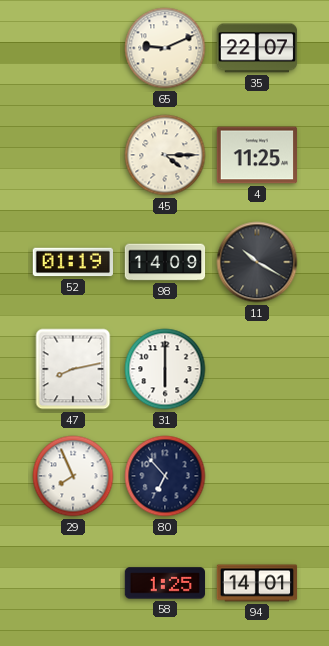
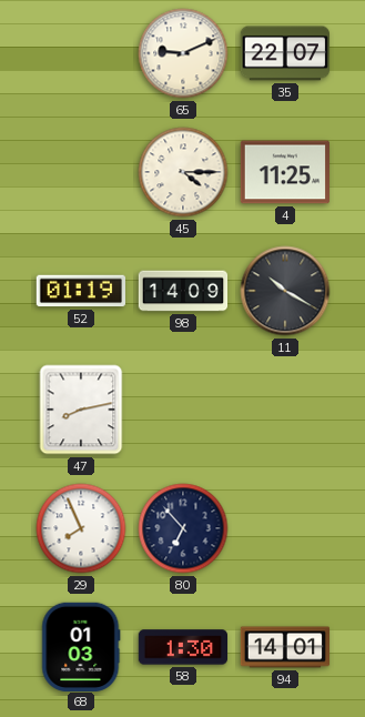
31: 6:00 -> none (165, 369)
68: none -> 01:03 (81, 646)
58: 1:25 -> 1:30 (183, 647)
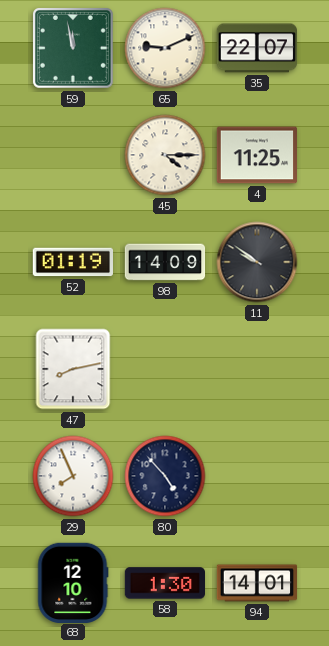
59: none -> 11:58 (73, 48)
11: 10:20 -> 9:51 (257, 262)
80: 6:53 -> 4:53 (165, 476)
68: 01:03 -> 12:10 (73, 582)
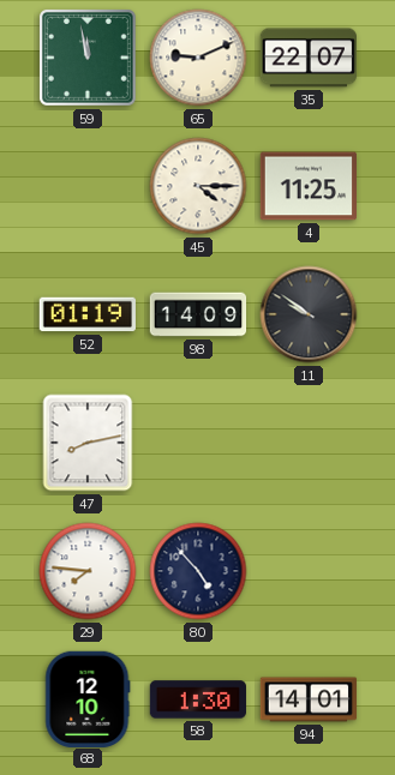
29: 7:56 -> 7:46 (88, 571)
